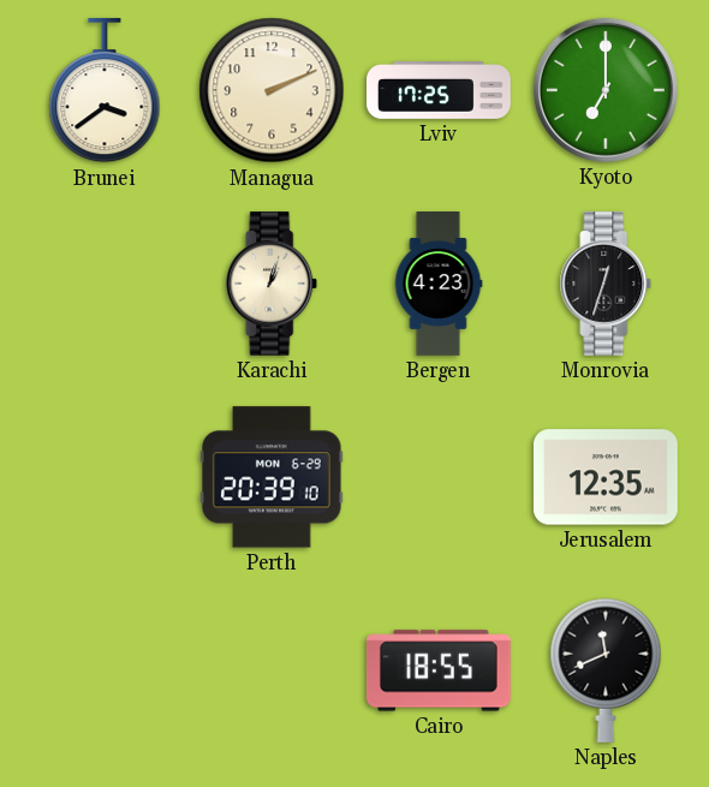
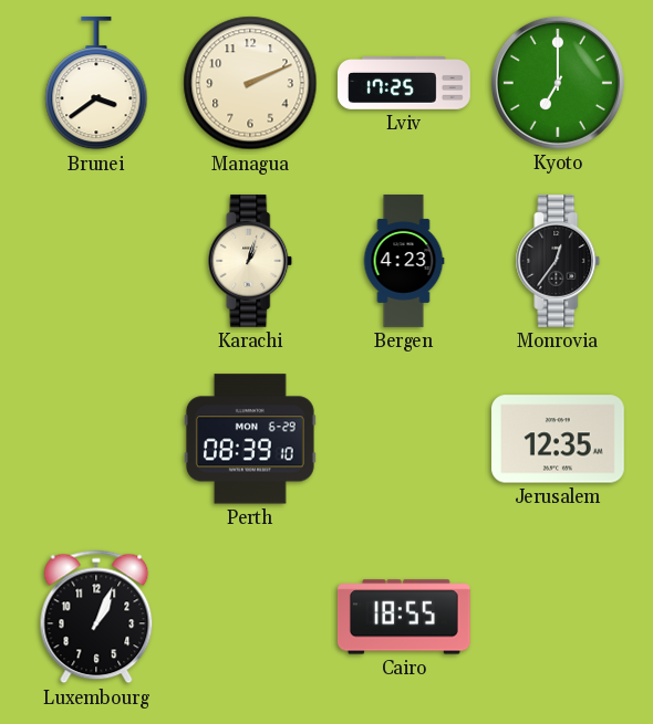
Monrovia: 12:33 -> 12:36 (558, 262)
Perth: 20:39 -> 08:39 (250, 439)
Luxembourg: none -> 1:04 (96, 617)
Naples: 11:41 -> none (606, 670)
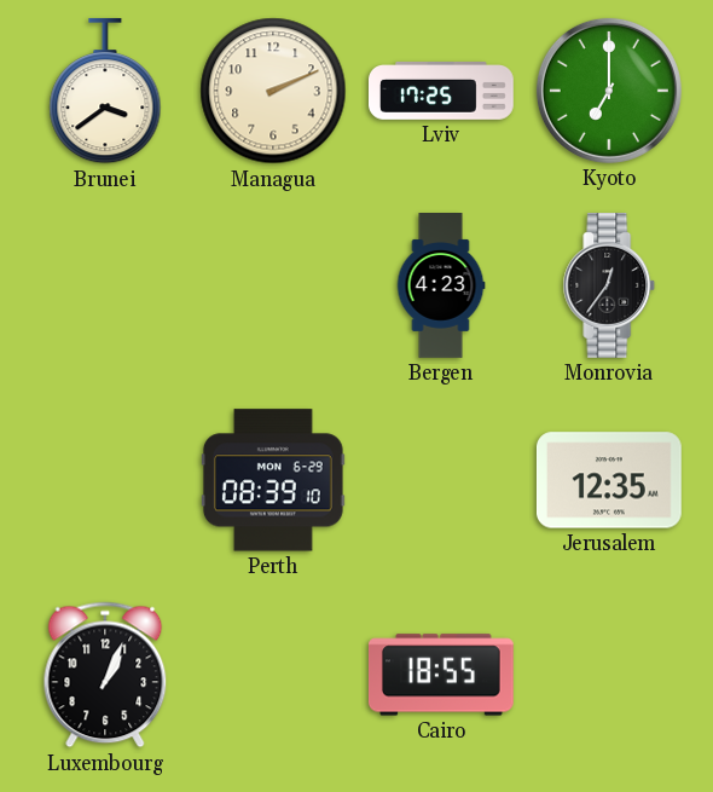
Karachi: 1:03 -> none (250, 262)
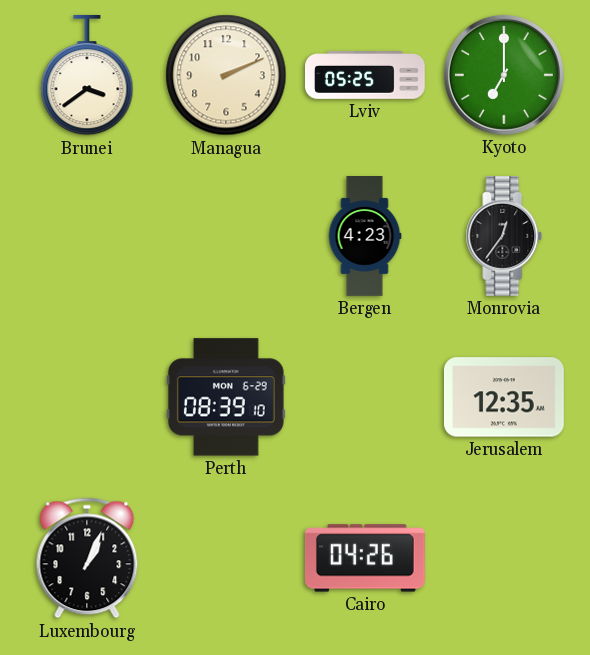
Lviv: 17:25 -> 05:25 (366, 76)
Cairo: 18:55 -> 04:26 (365, 558)
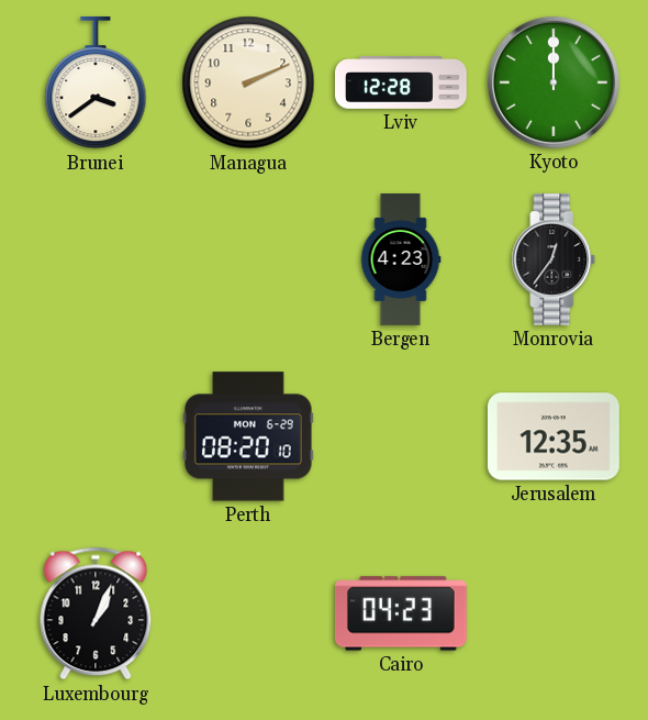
Lviv: 05:25 -> 12:28 (402, 84)
Kyoto: 7:00 -> 12:00 (554, 82)
Perth: 08:39 -> 08:20 (248, 436)
Cairo: 04:26 -> 04:23 (401, 613)
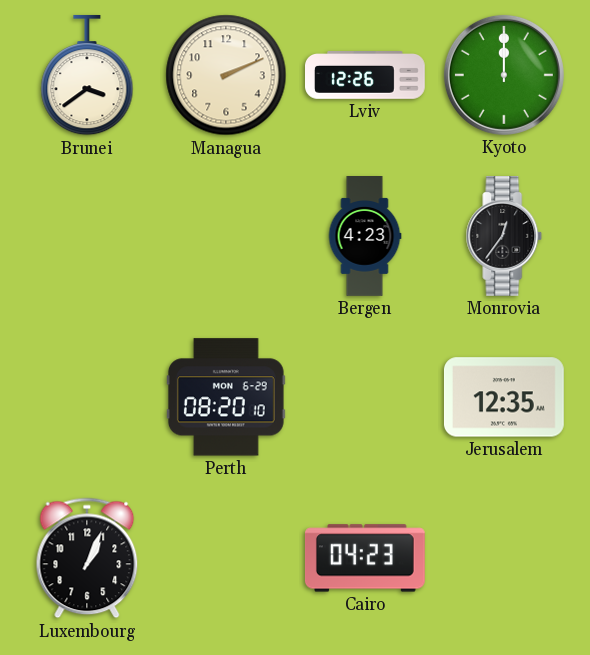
Lviv: 12:28 -> 12:26 (366, 76)
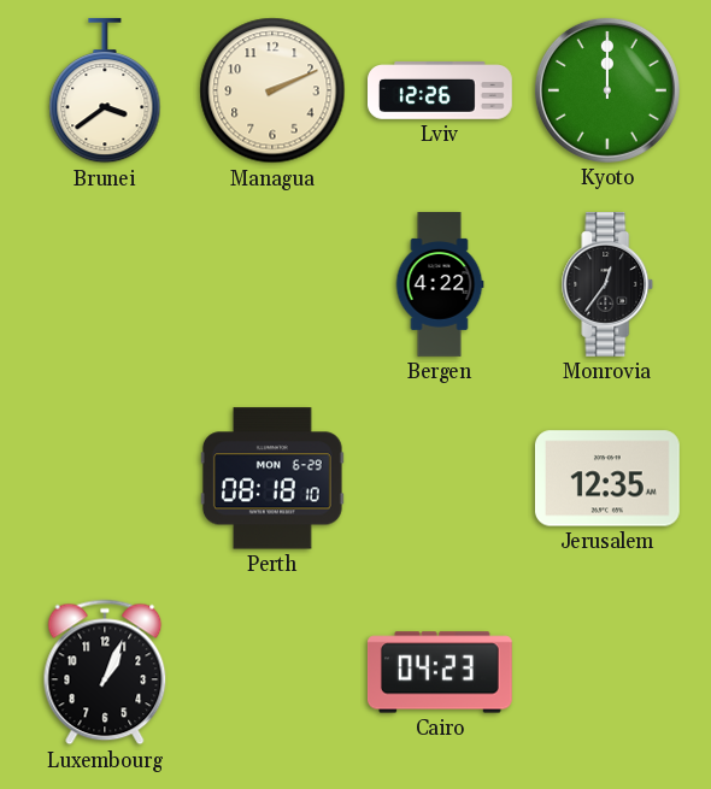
Bergen: 4:23 -> 4:22 (440, 285)
Perth: 08:20 -> 08:18 (272, 478)
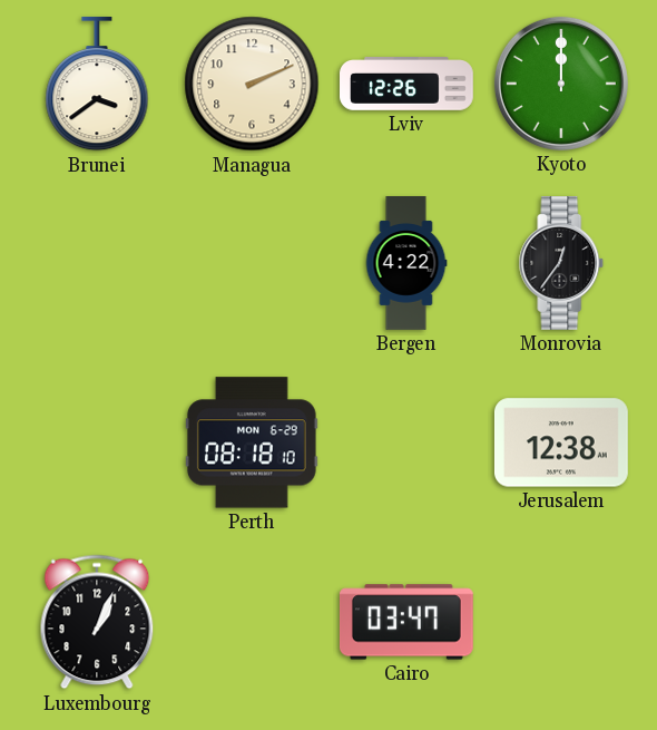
Jerusalem: 12:35 -> 12:38 (561, 442)
Cairo: 04:23 -> 03:47 (406, 622)
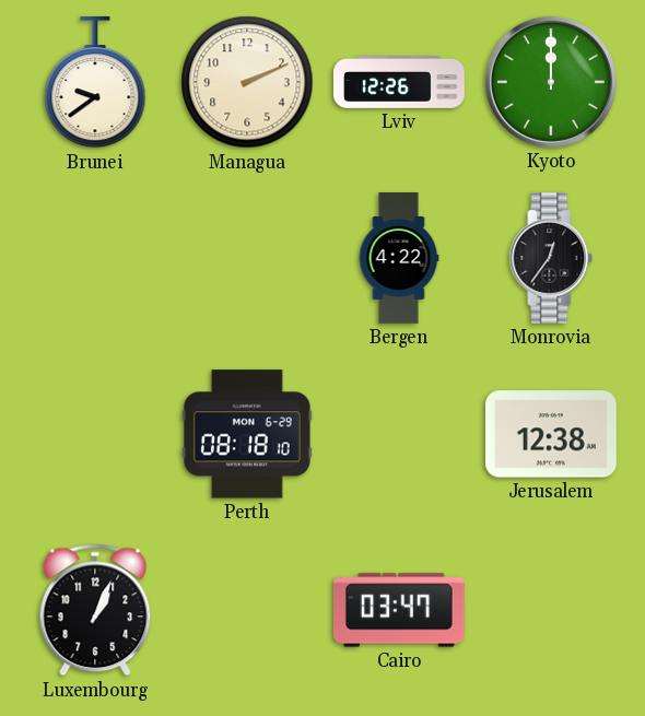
Brunei: 3:39 -> 9:39 (95, 82)
